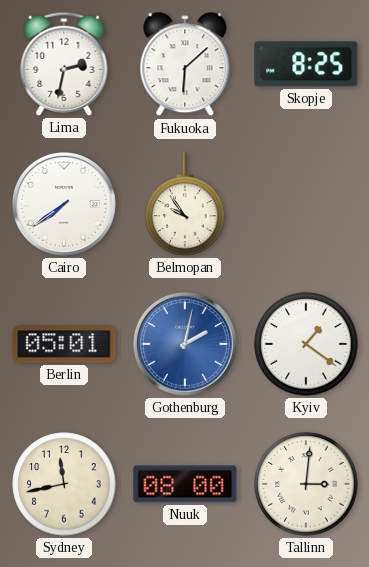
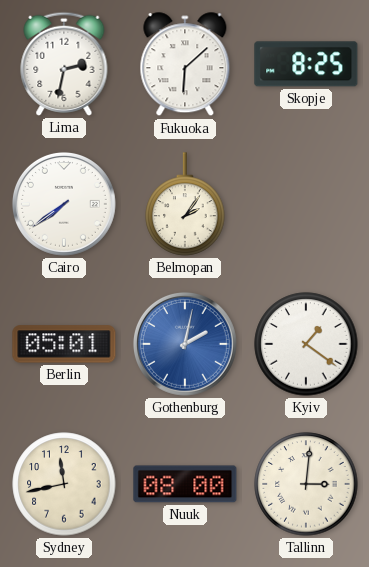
Belmopan: 9:54 -> 2:06 (185, 204)
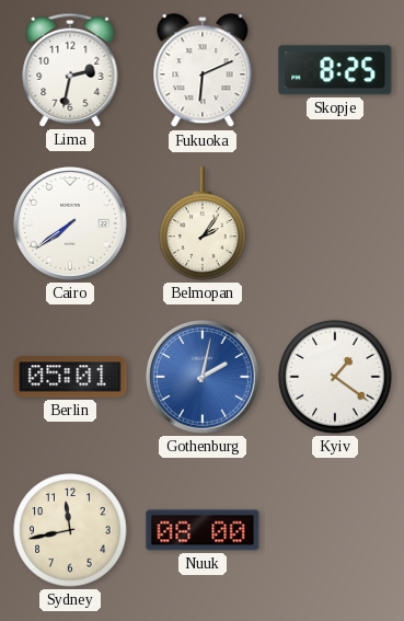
Fukuoka: 6:08 -> 6:11 (203, 71)
Tallinn: 3:01 -> none (306, 484)
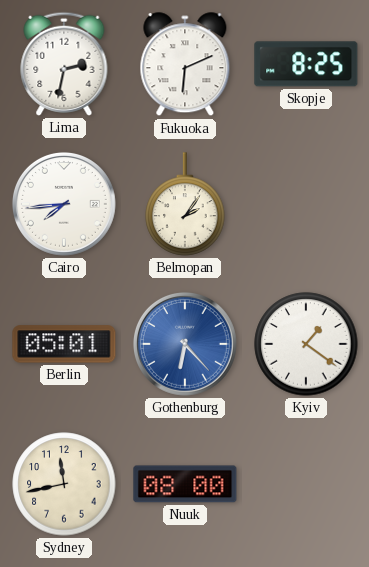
Cairo: 7:39 -> 7:44 (64, 204)
Gothenburg: 2:02 -> 6:23 (185, 344)
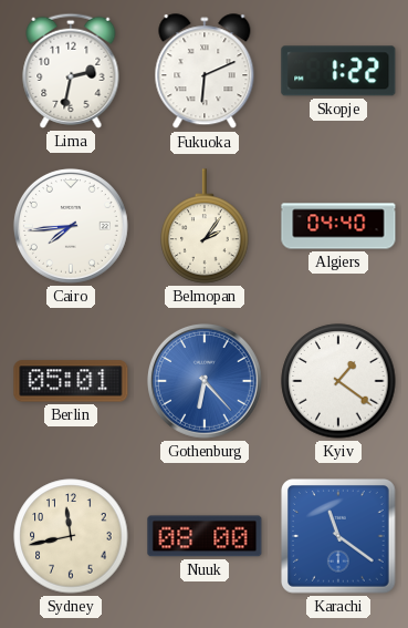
Skopje: 8:25 -> 1:22 (338, 71)
Algiers: none -> 04:40 (338, 226)
Karachi: none -> 11:21 (339, 537)
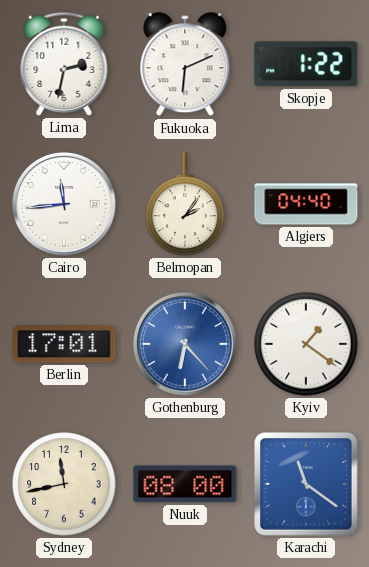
Cairo: 7:44 -> 11:44 (64, 204)
Berlin: 05:01 -> 17:01 (64, 344)
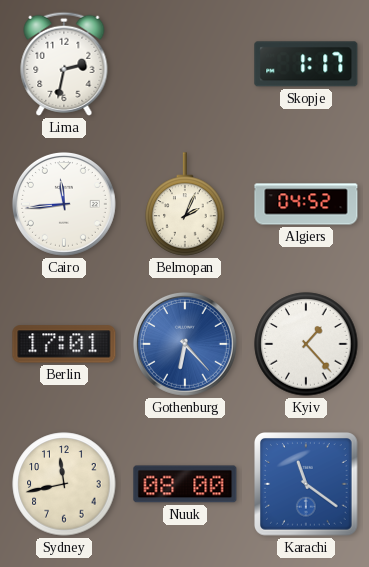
Fukuoka: 6:11 -> none (185, 65)
Skopje: 1:22 -> 1:17 (306, 64)
Belmopan: 2:06 -> 2:04 (185, 204)
Algiers: 04:40 -> 04:52 (306, 204)
Kyiv: 1:21 -> 1:23 (306, 344)
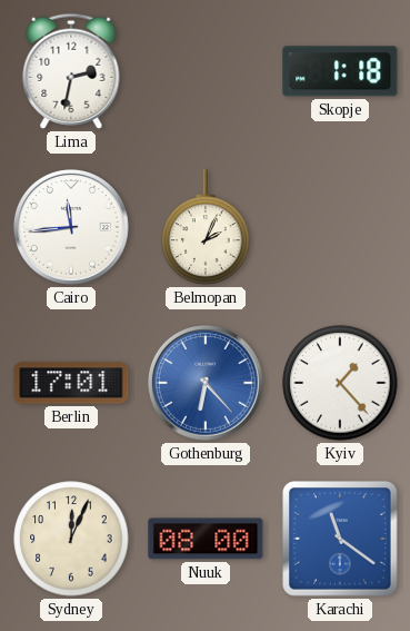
Skopje: 1:17 -> 1:18 (340, 71)
Algiers: 04:52 -> none (306, 204)
Sydney: 11:43 -> 12:04 (71, 539)
